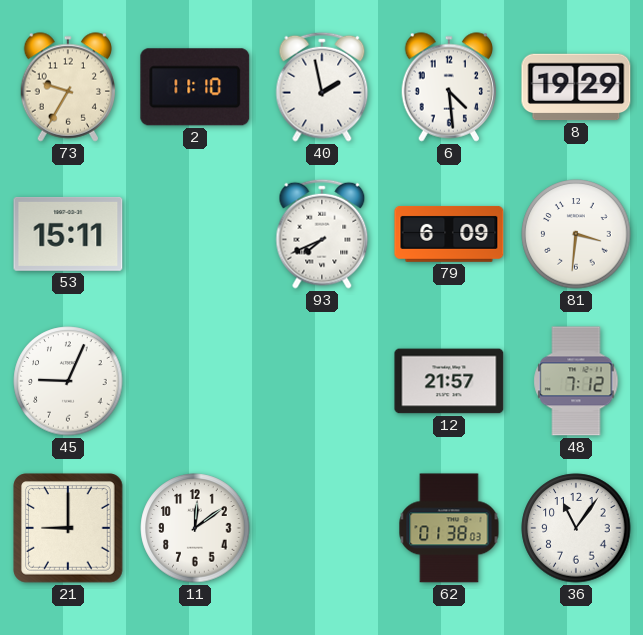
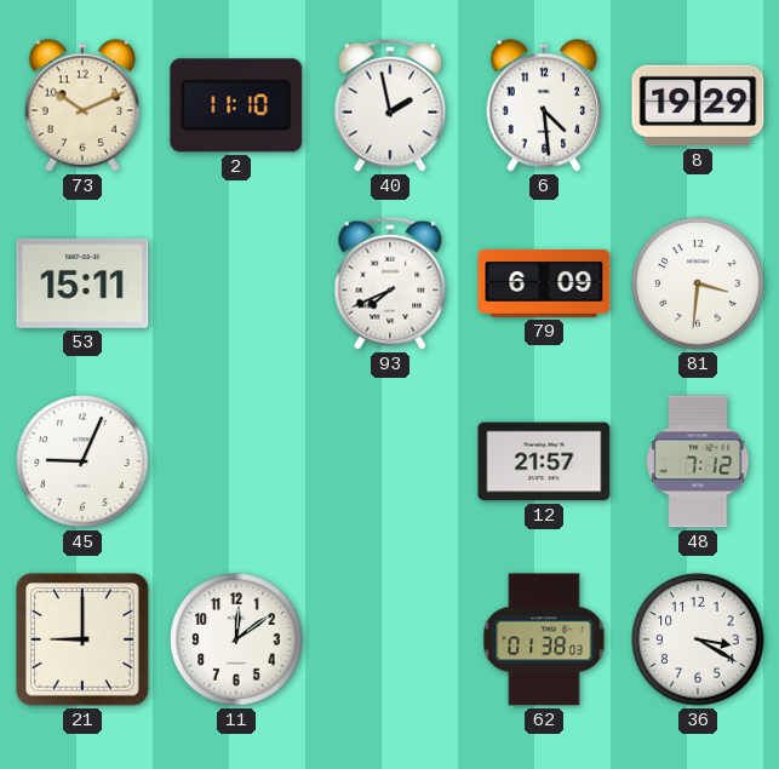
73: 9:35 -> 10:11 (82, 105)
36: 11:06 -> 3:20 (698, 639)
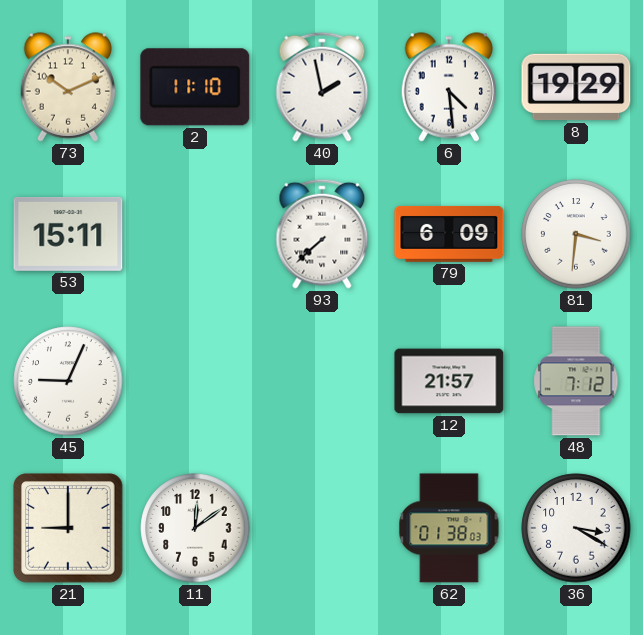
93: 7:41 -> 7:38 (322, 234)
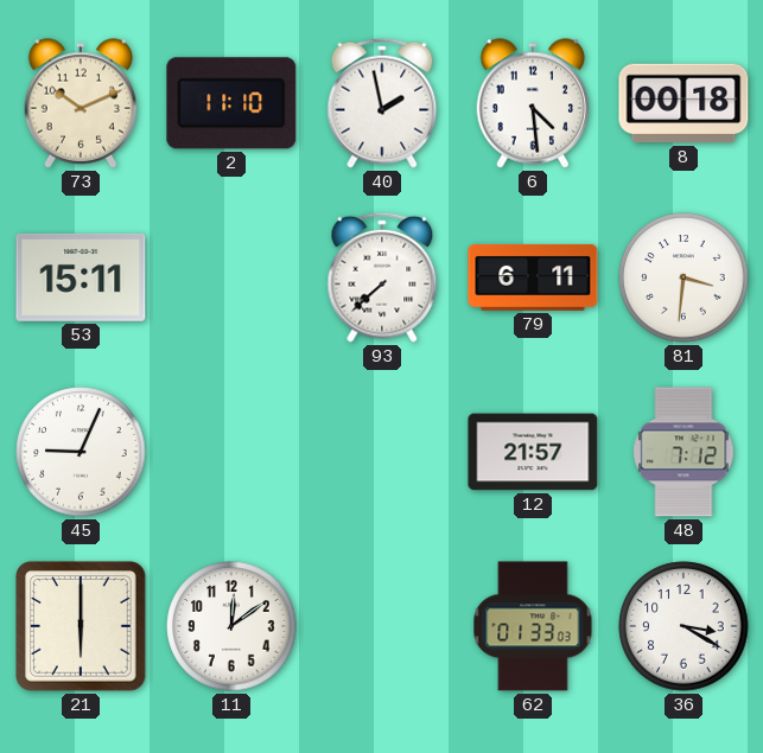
8: 19:29 -> 00:18 (683, 103)
79: 6:09 -> 6:11 (533, 277)
21: 9:00 -> 6:00 (81, 626)
62: 01:38 -> 01:33 (533, 626)
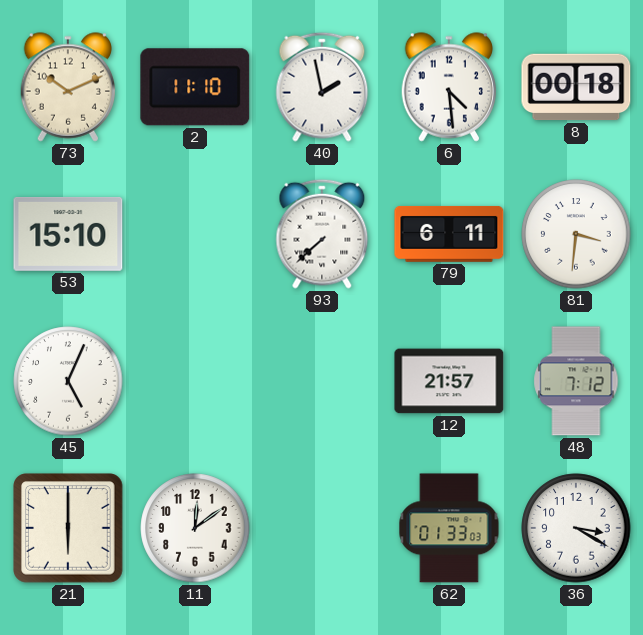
53: 15:11 -> 15:10 (68, 234)
45: 9:04 -> 5:04 (68, 381)
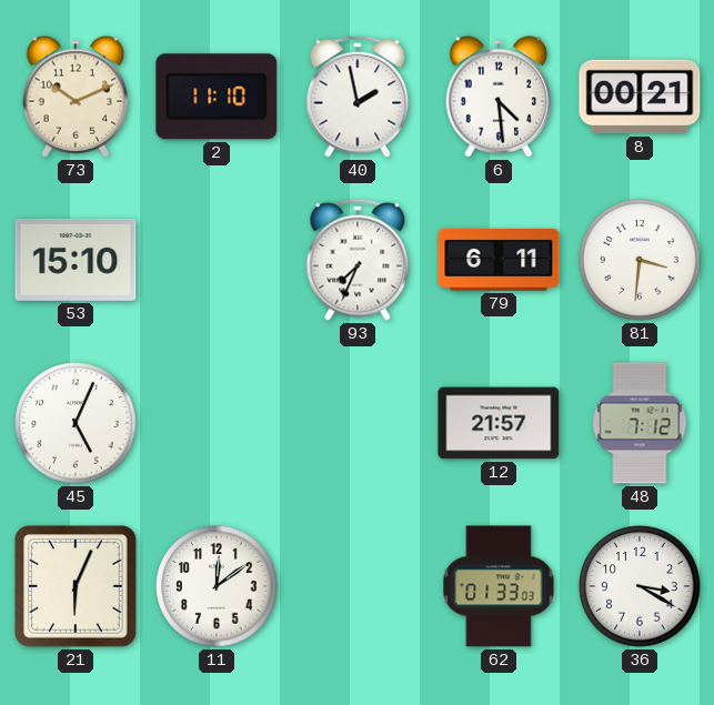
8: 00:18 -> 00:21 (640, 97)
93: 7:38 -> 7:34 (358, 260)
21: 6:00 -> 6:04 (76, 586)
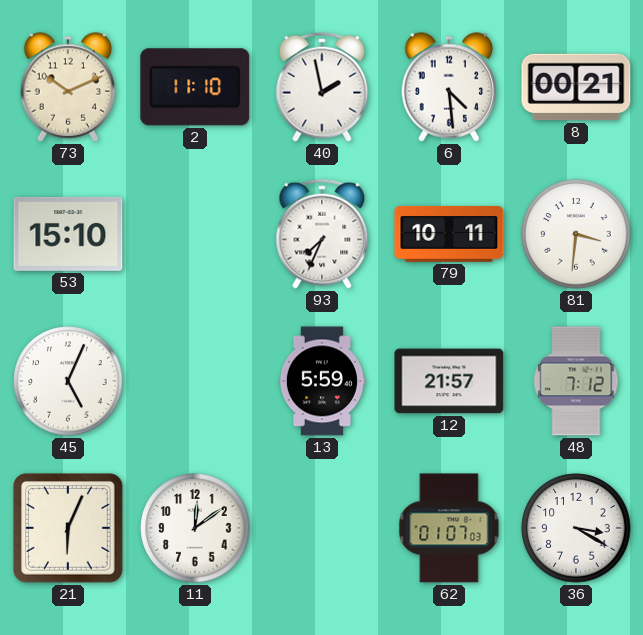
79: 6:11 -> 10:11 (449, 234)
13: none -> 5:59 (322, 381)
62: 01:33 -> 01:07 (449, 528)
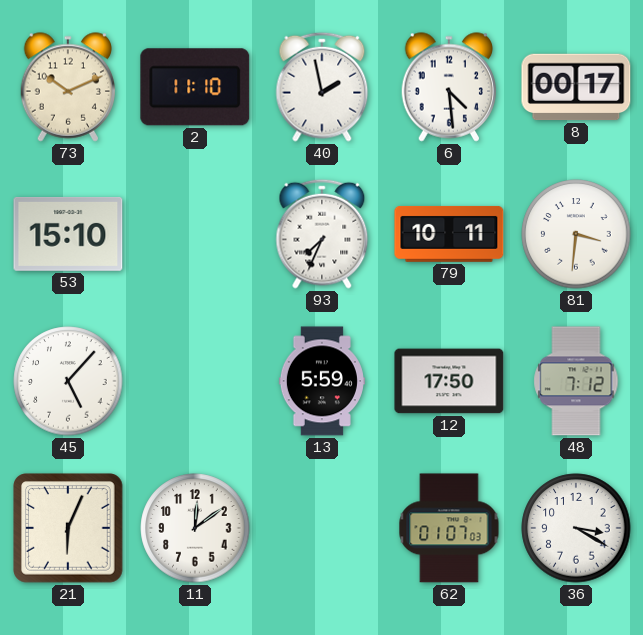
8: 00:21 -> 00:17 (576, 87)
45: 5:04 -> 5:07 (68, 381)
12: 21:57 -> 17:50 (449, 381)
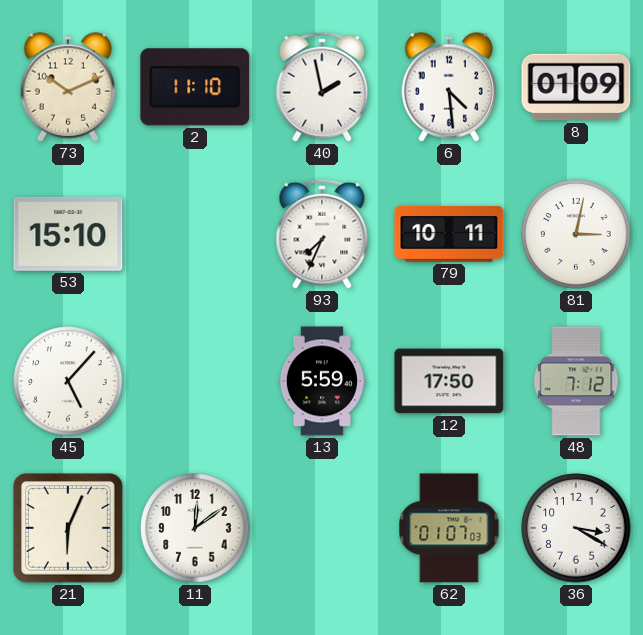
8: 00:17 -> 01:09 (576, 87)
81: 3:31 -> 3:02 (576, 234)
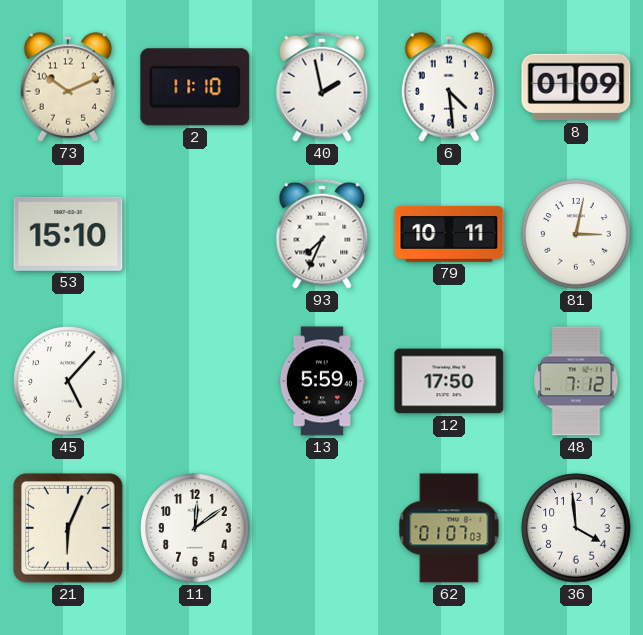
36: 3:20 -> 3:59 (576, 528)
